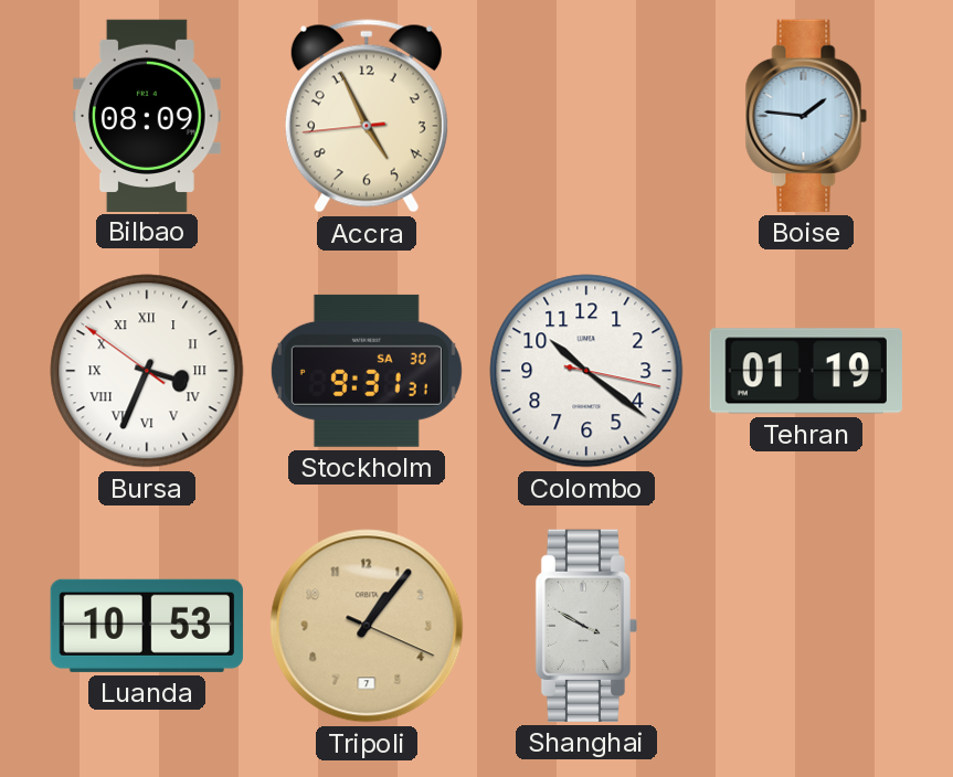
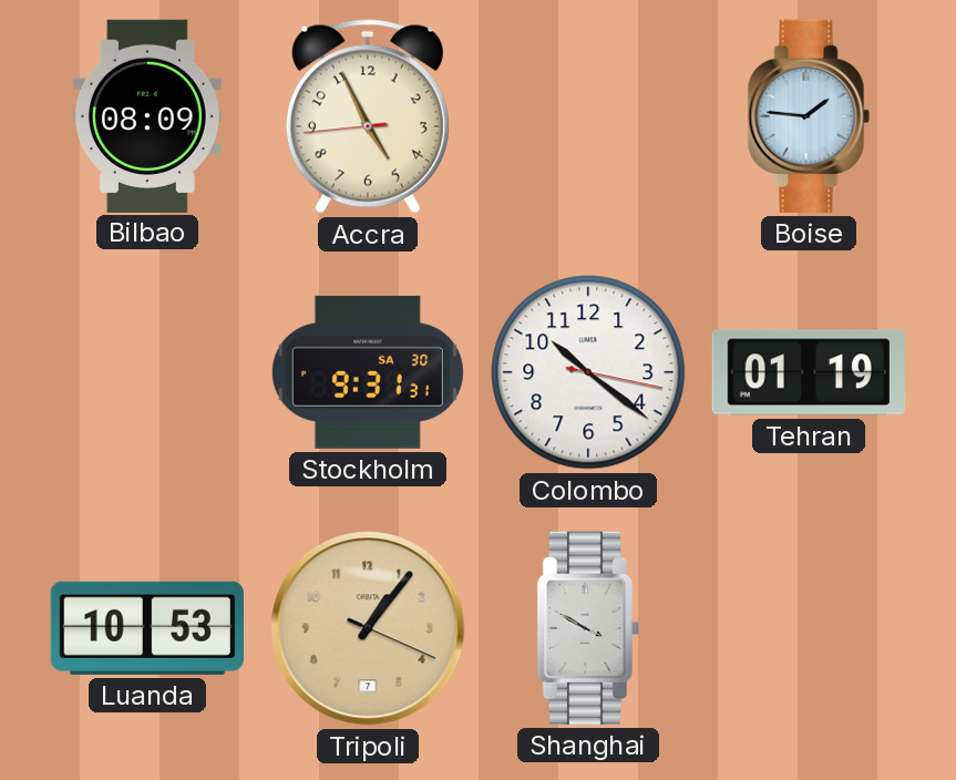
Bursa: 3:33 -> none (147, 371)
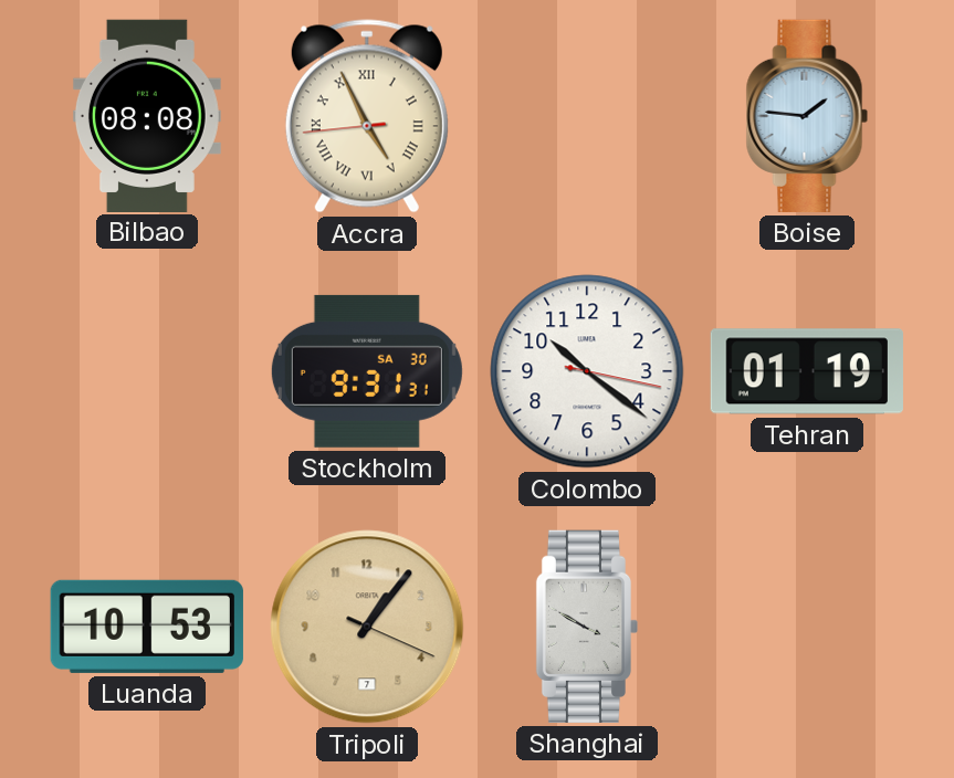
Bilbao: 08:09 -> 08:08 (147, 115)
Accra numerals: Arabic -> Roman (367, 116)
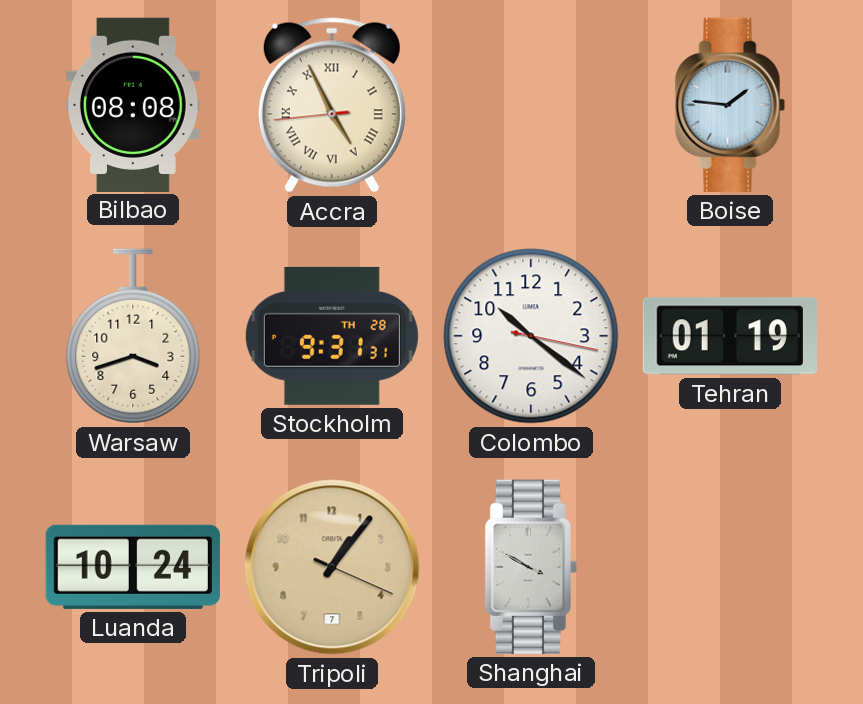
Warsaw: none -> 3:42 (133, 336)
Stockholm date: SA 30 -> TH 28 (332, 336)
Luanda: 10:53 -> 10:24 (133, 567)
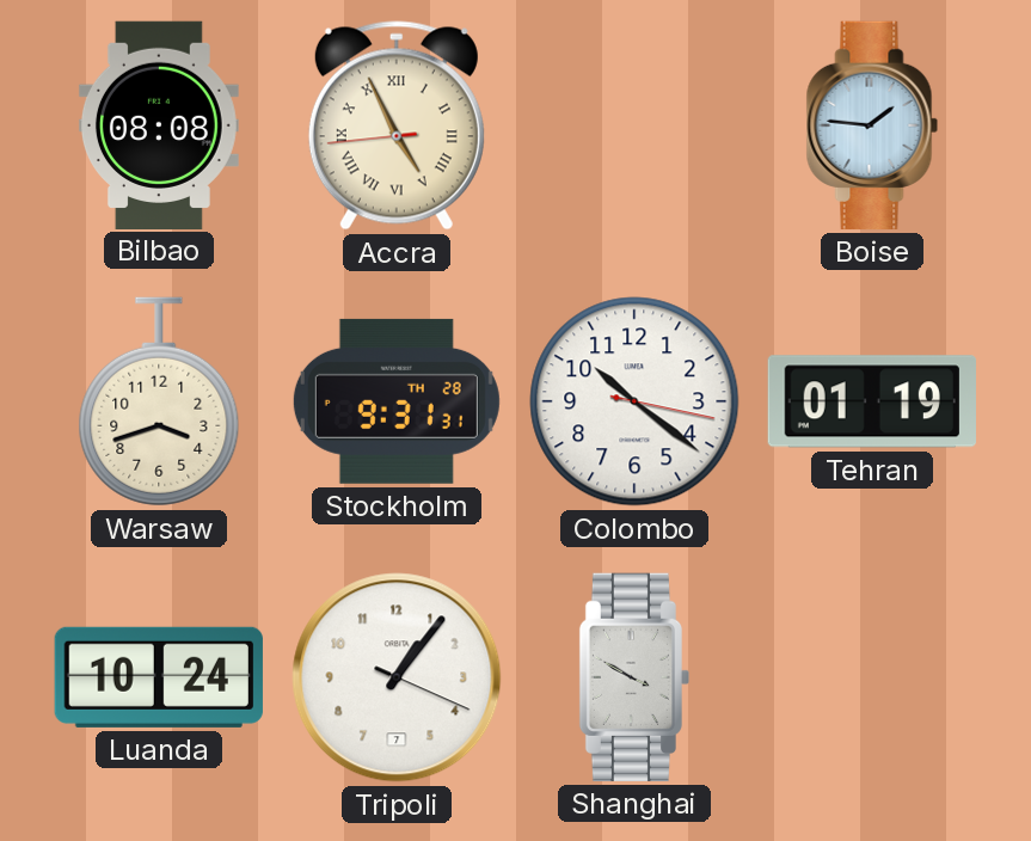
Tripoli dial: champagne -> white (397, 677)
